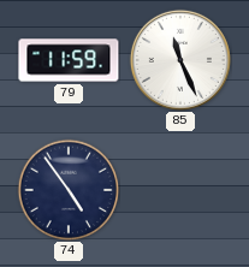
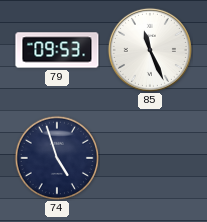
79: 11:59 -> 09:53 (57, 50)
74: 4:54 -> 4:57 (56, 157)
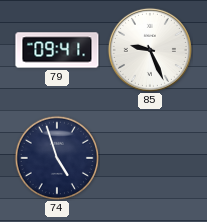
79: 09:53 -> 09:41 (57, 50)
85: 11:26 -> 9:26 (150, 50)
